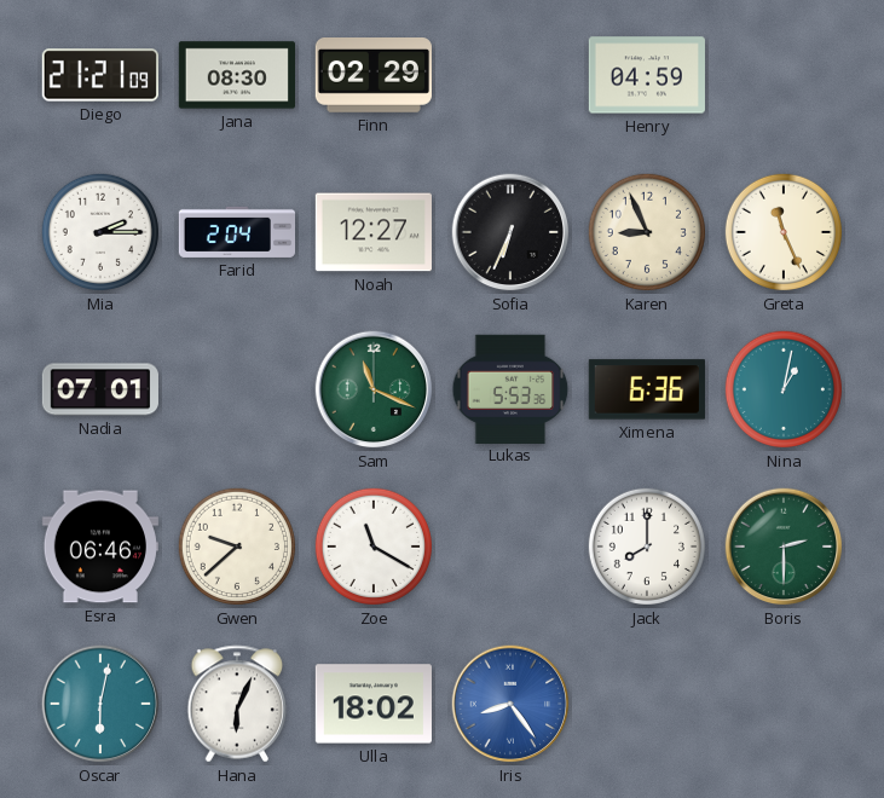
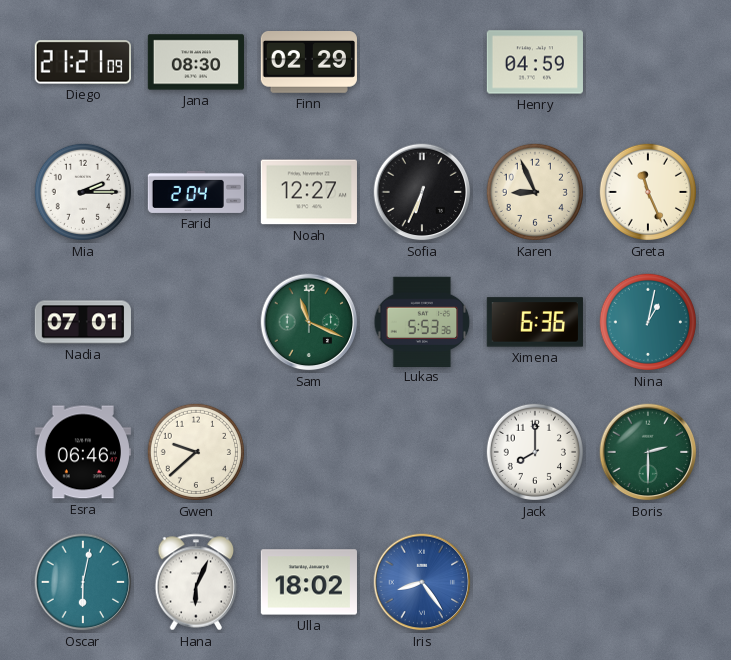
Zoe: 11:20 -> none (374, 547)
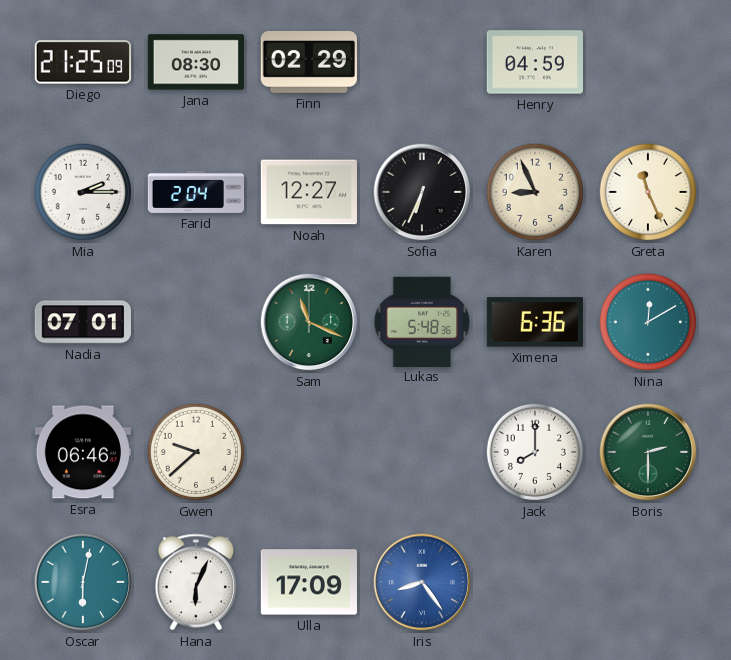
Diego: 21:21 -> 21:25 (83, 62)
Lukas: 5:53 -> 5:48 (422, 321)
Nina: 1:02 -> 12:10 (648, 322)
Ulla: 18:02 -> 17:09 (309, 582)
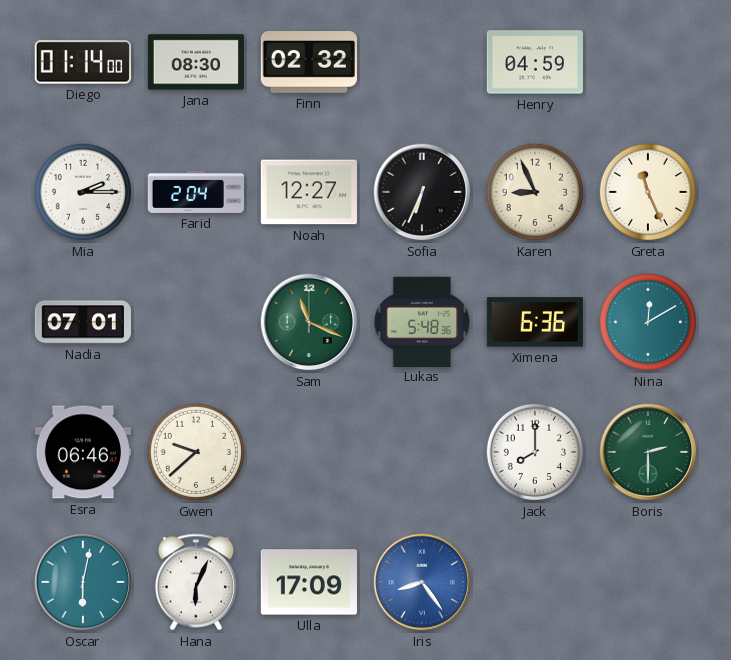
Diego: 21:25 -> 01:14 (83, 62)
Finn: 02:29 -> 02:32 (309, 63)
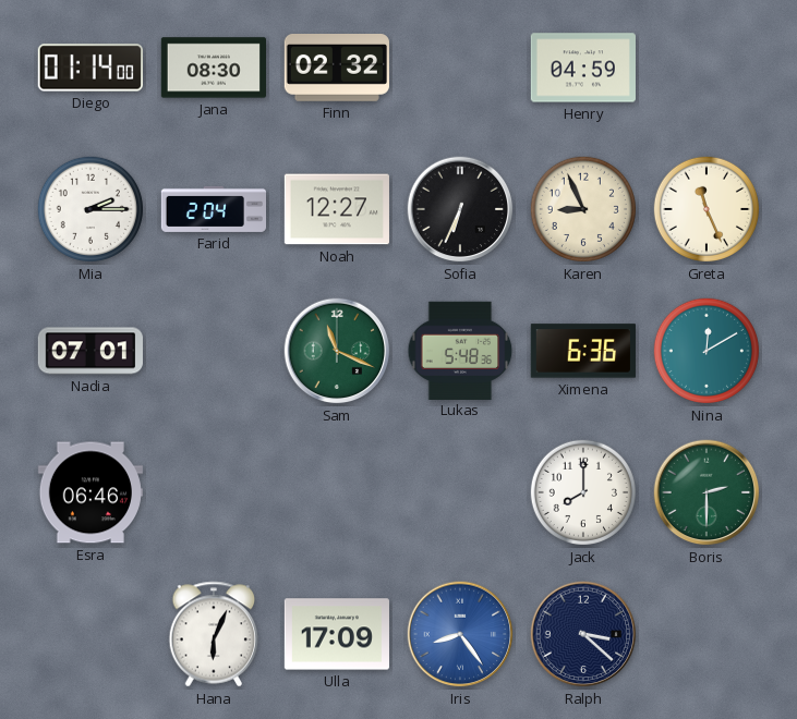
Gwen: 9:38 -> none (196, 452)
Oscar: 6:02 -> none (83, 582)
Ralph: none -> 3:22 (583, 634)
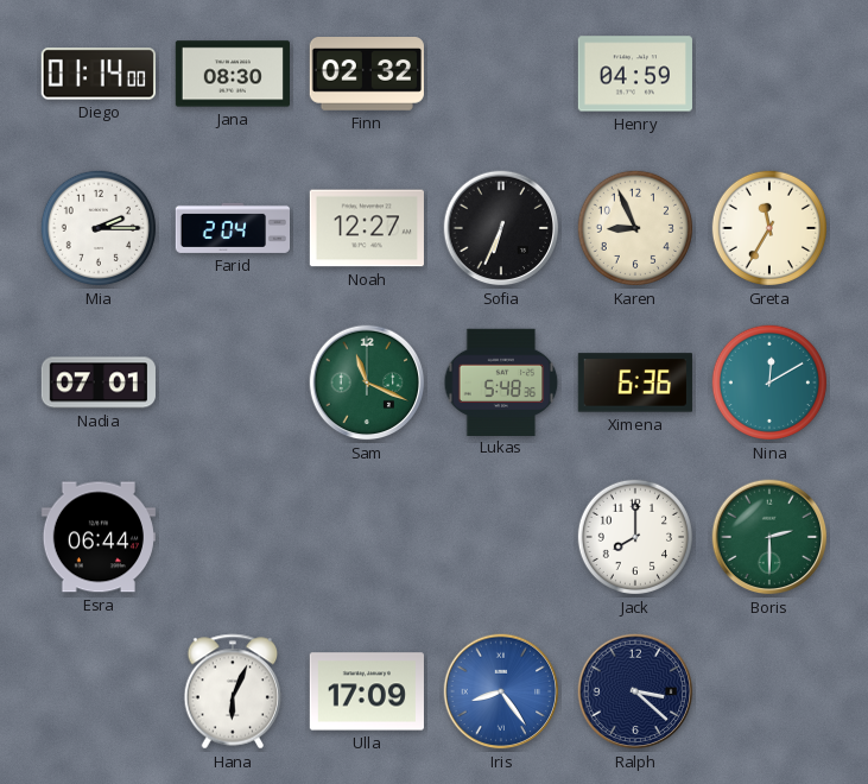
Greta: 11:26 -> 11:35 (769, 228)
Esra: 06:46 -> 06:44 (99, 537)
